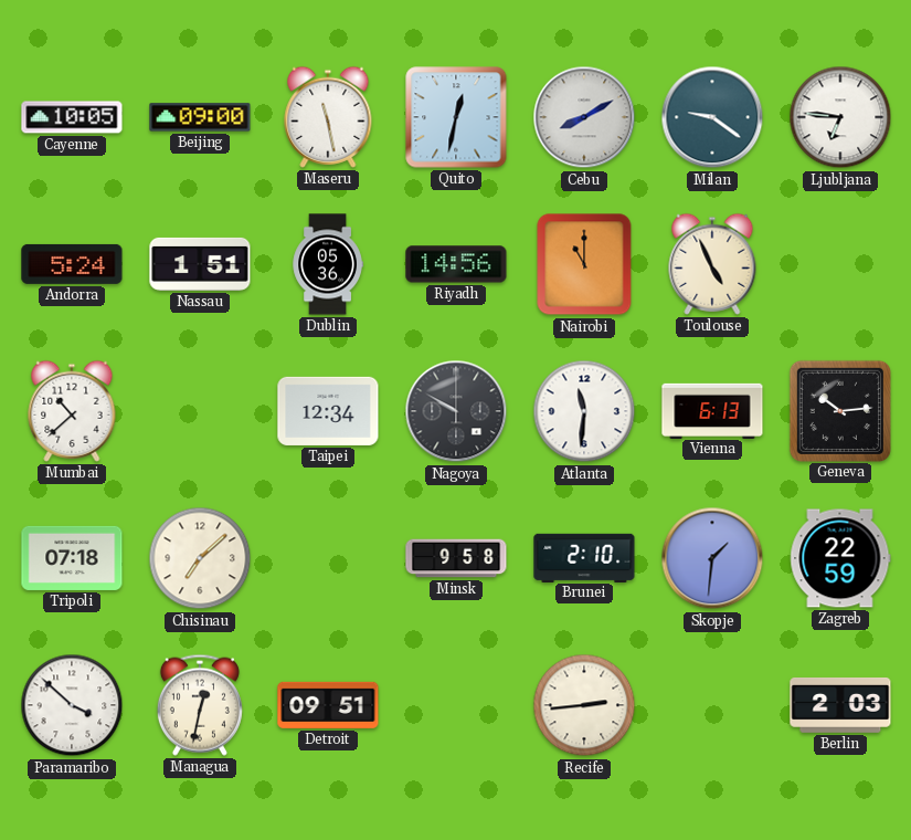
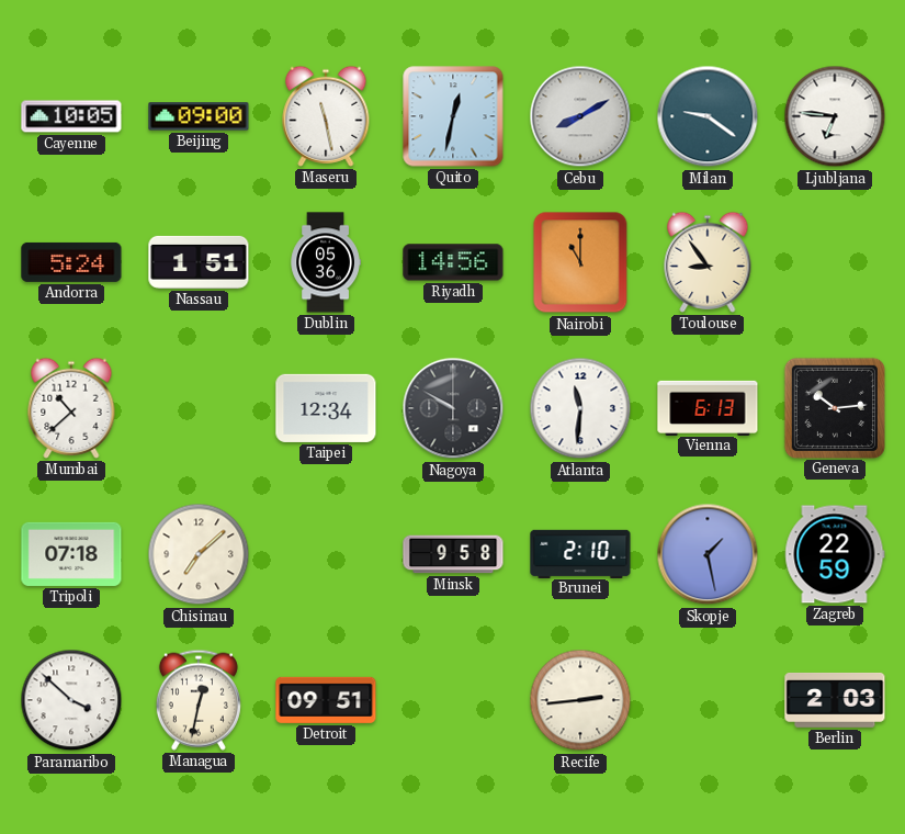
Toulouse: 4:56 -> 8:54 (708, 262)
Skopje: 1:31 -> 1:28 (708, 554)
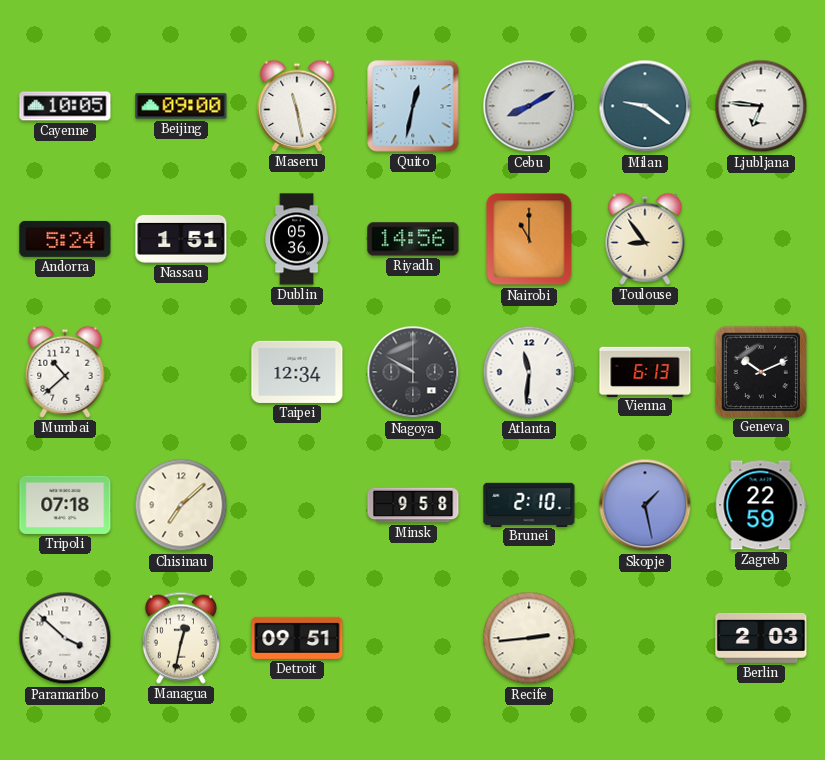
Geneva: 10:14 -> 10:11 (760, 371)
